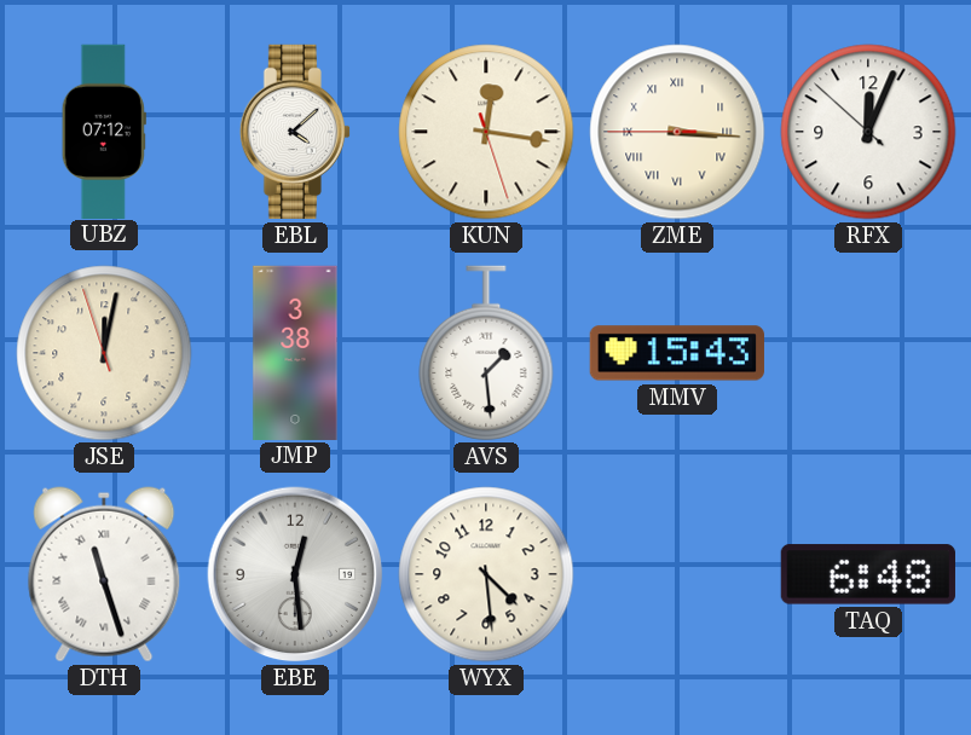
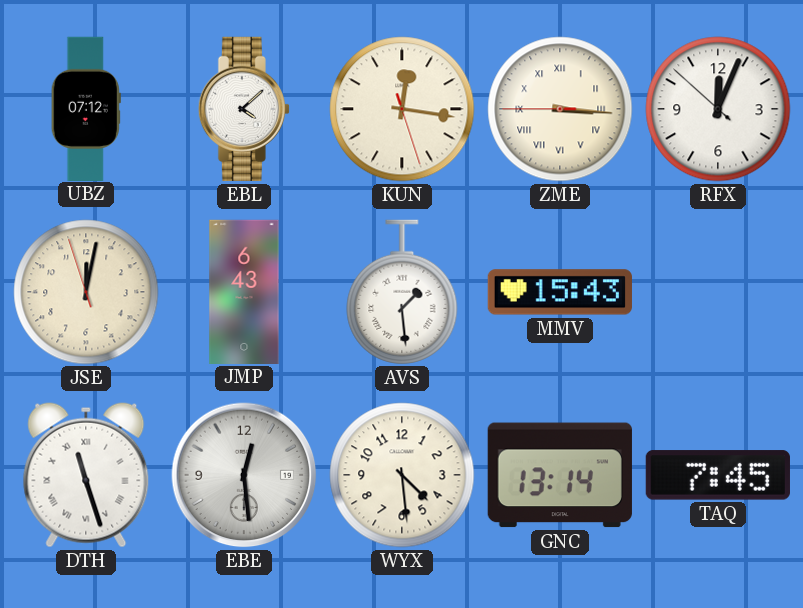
JMP: 3:38 -> 6:43 (244, 291)
GNC: none -> 13:14 (560, 475)
TAQ: 6:48 -> 7:45 (718, 475)
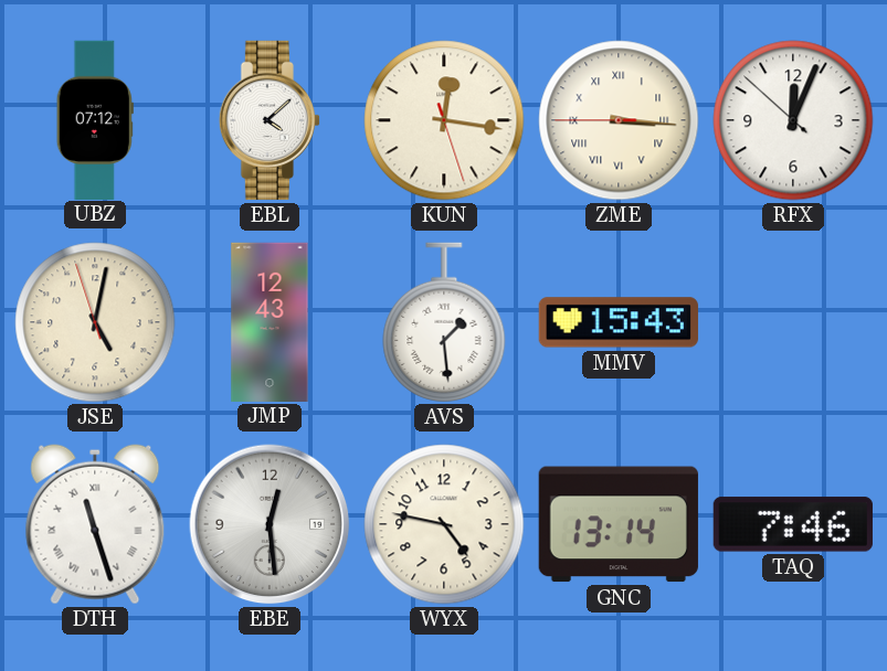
JSE: 12:01 -> 5:01 (95, 322)
JMP: 6:43 -> 12:43 (270, 321)
WYX: 4:29 -> 4:47 (444, 524)
TAQ: 7:45 -> 7:46 (793, 524)
